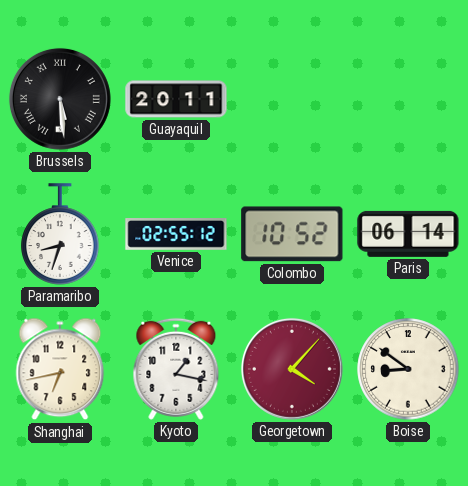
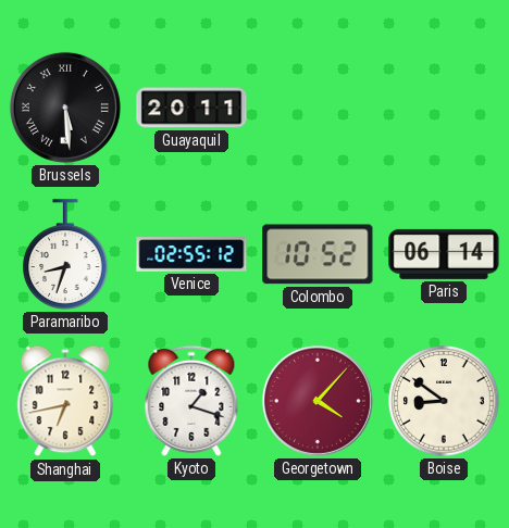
Kyoto: 1:17 -> 1:18 (191, 401)
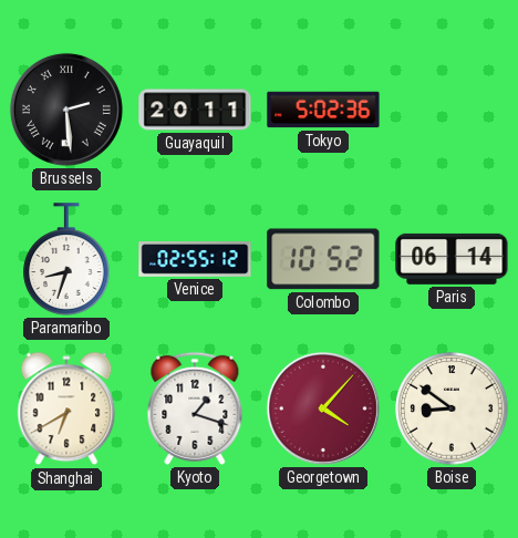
Brussels: 5:29 -> 2:29 (66, 110)
Tokyo: none -> 5:02 (323, 110)
Shanghai: 6:43 -> 6:40 (66, 408)
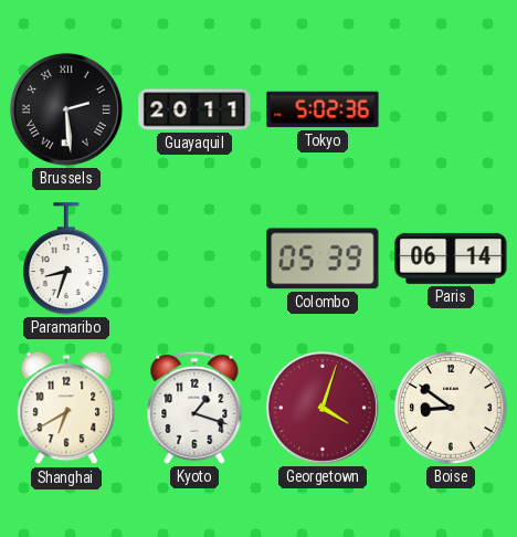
Venice: 02:55 -> none (195, 260)
Colombo: 10:52 -> 05:39 (323, 259)
Georgetown: 4:07 -> 4:03 (323, 408)
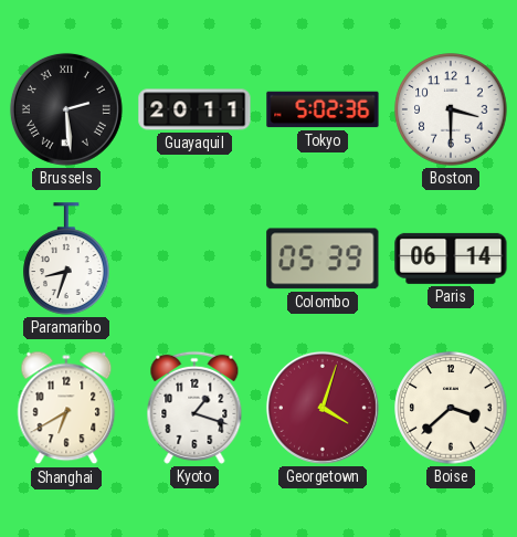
Boston: none -> 3:30 (451, 109)
Boise: 8:51 -> 3:38 (451, 408)
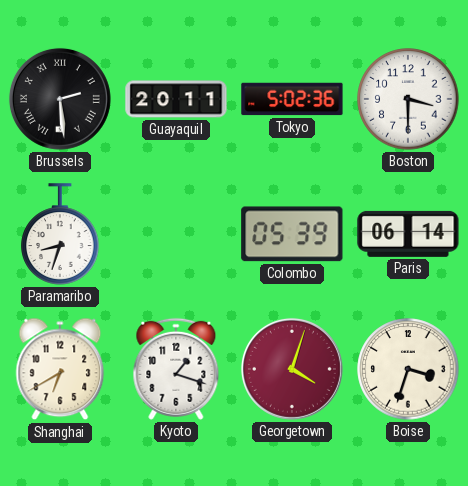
Boise: 3:38 -> 3:33 (408, 369)
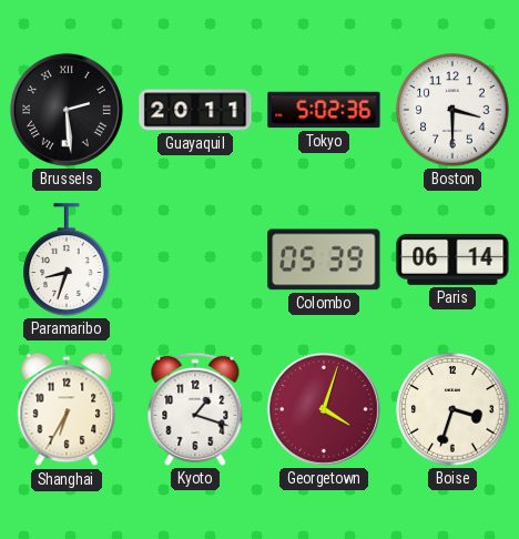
Shanghai: 6:40 -> 6:35 (67, 409)
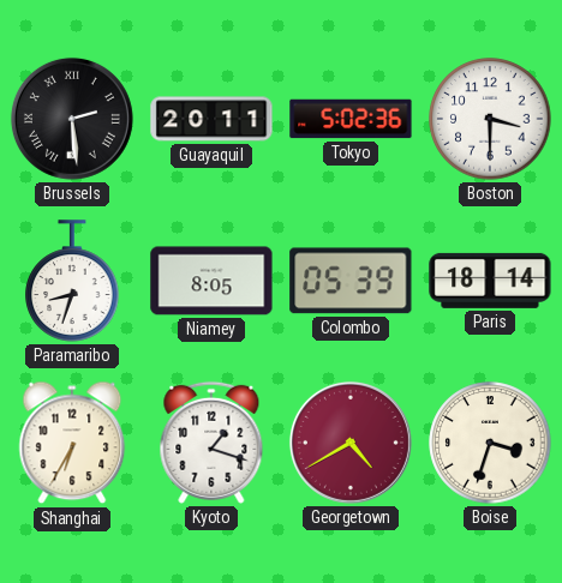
Niamey: none -> 8:05 (211, 281)
Paris: 06:14 -> 18:14 (490, 281)
Georgetown: 4:03 -> 4:40 (351, 443)
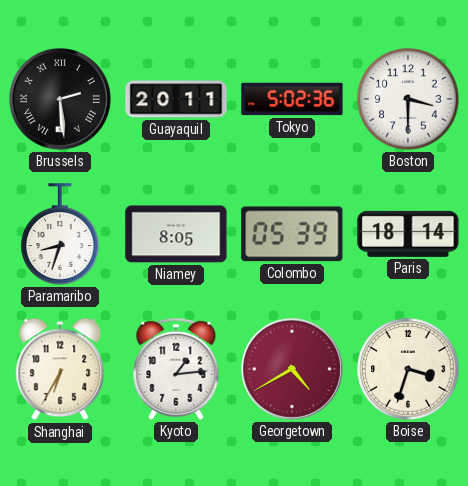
Kyoto: 1:18 -> 1:14 (176, 369)
